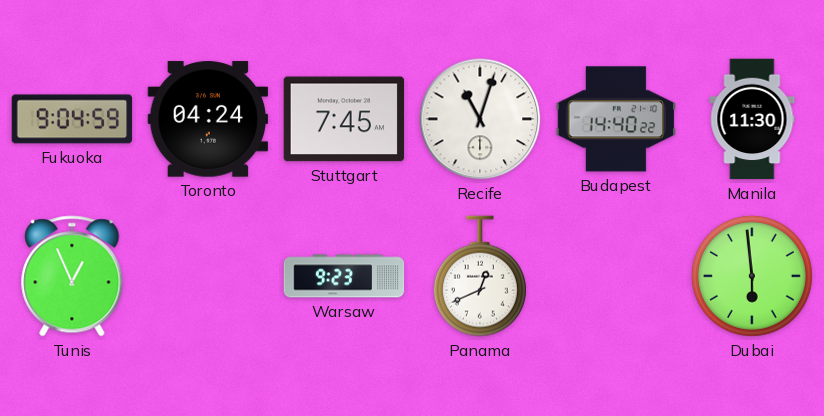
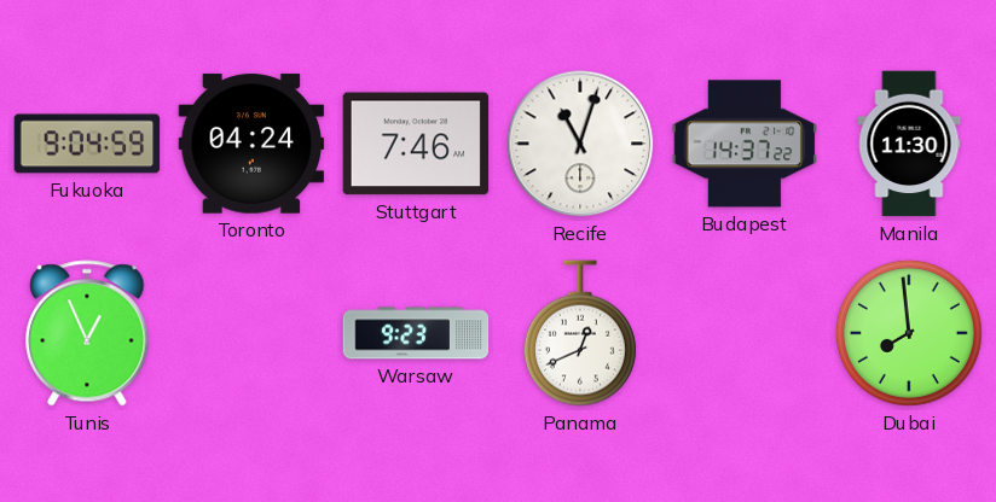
Stuttgart: 7:45 -> 7:46 (416, 144)
Budapest: 14:40 -> 14:37 (745, 144)
Dubai: 5:59 -> 7:59 (909, 333)
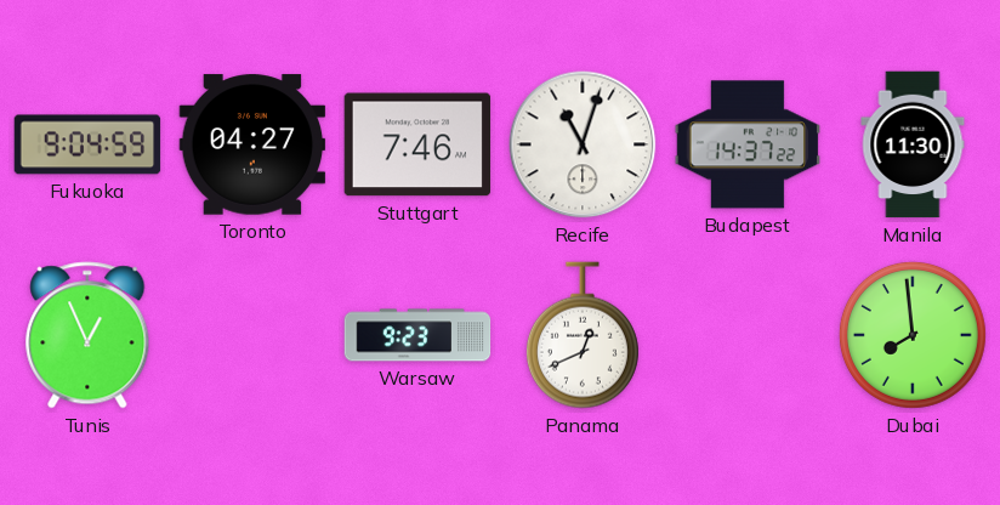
Toronto: 04:24 -> 04:27 (252, 144)
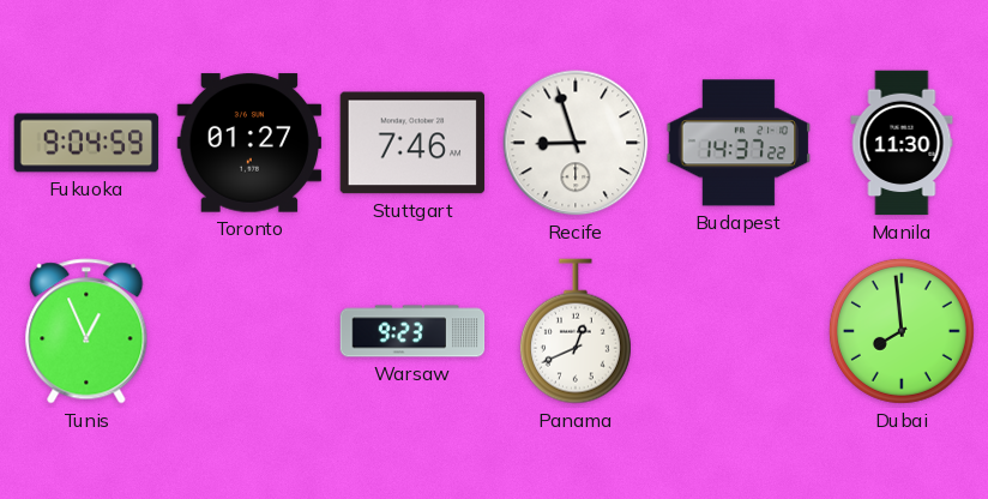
Toronto: 04:27 -> 01:27 (249, 143)
Recife: 11:03 -> 8:57 (576, 143)
